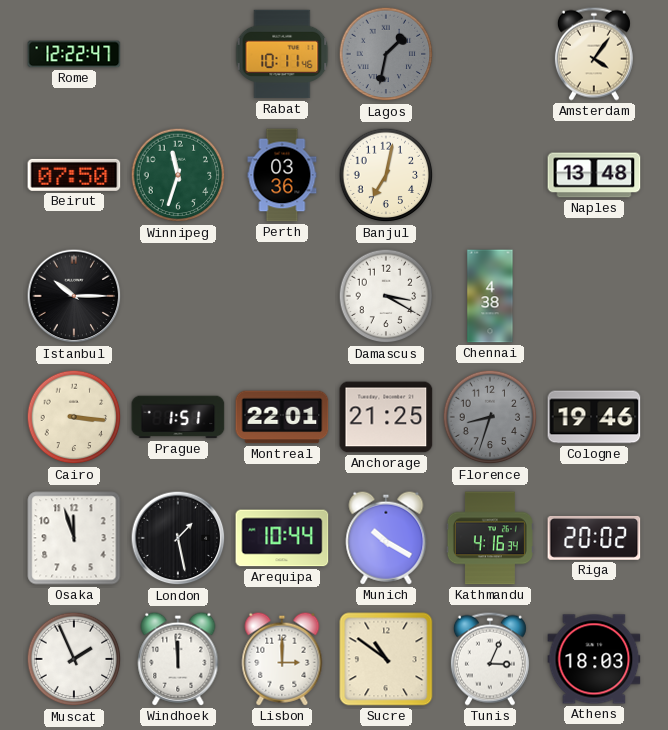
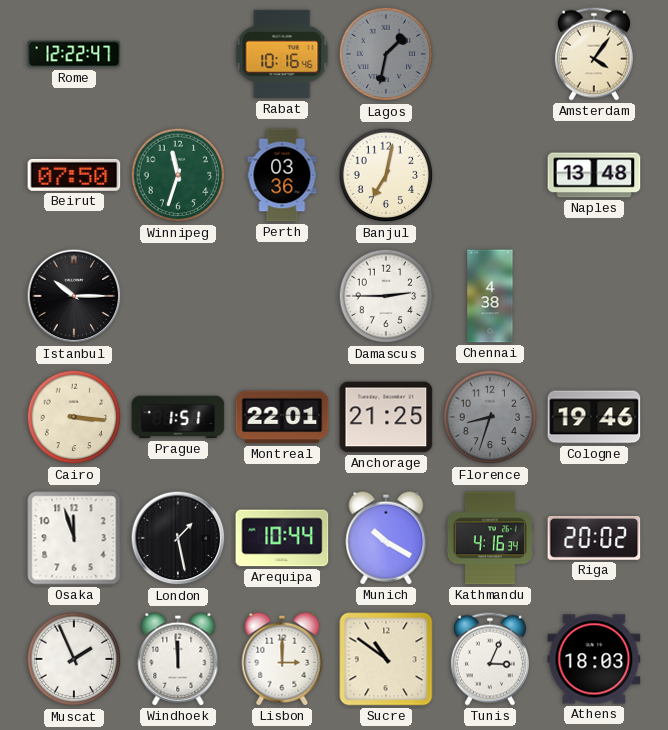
Rabat: 10:11 -> 10:16 (282, 54)
Damascus: 3:20 -> 2:45 (386, 296)
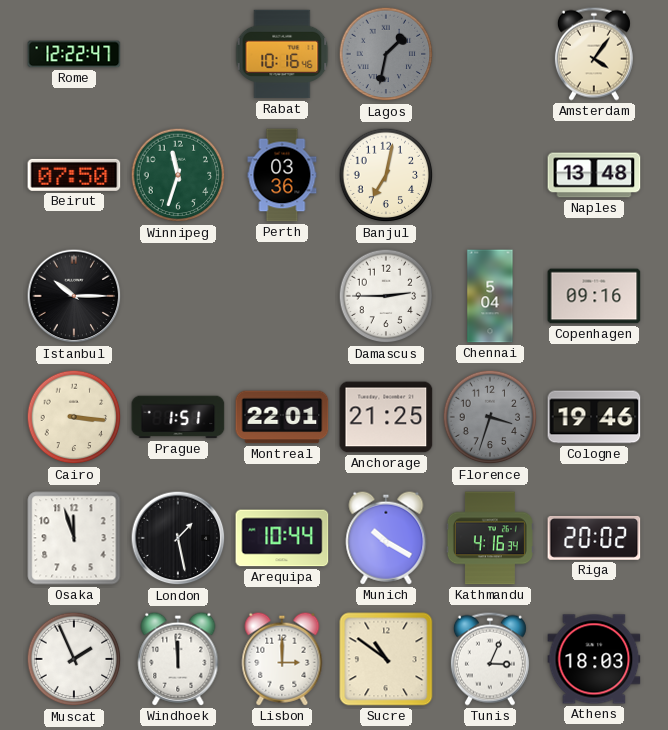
Chennai: 4:38 -> 5:04 (490, 296)
Copenhagen: none -> 09:16 (594, 296)
Florence: 8:33 -> 3:33 (490, 417)
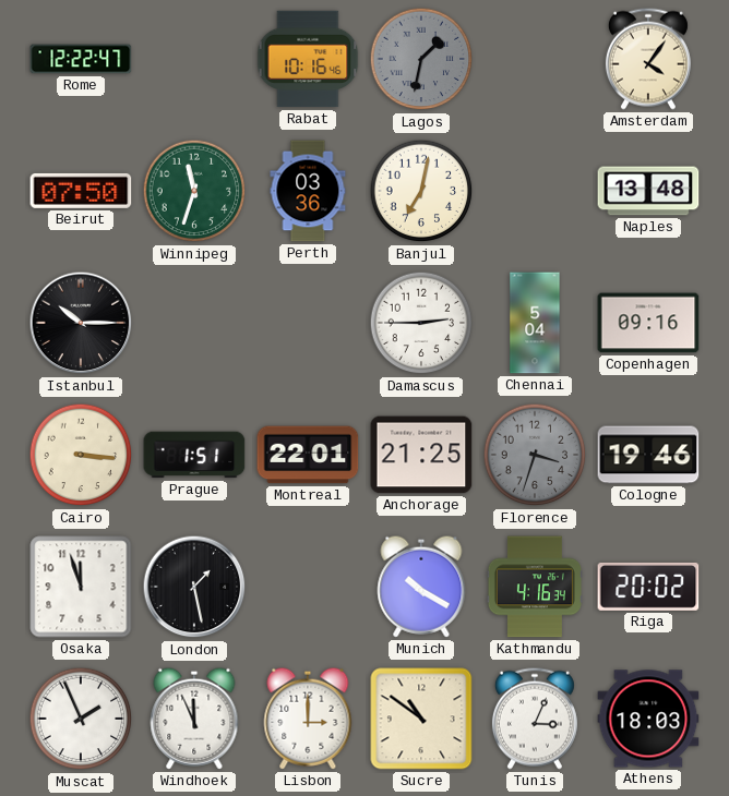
Arequipa: 10:44 -> none (282, 538)
Windhoek: 11:59 -> 11:56 (194, 719)
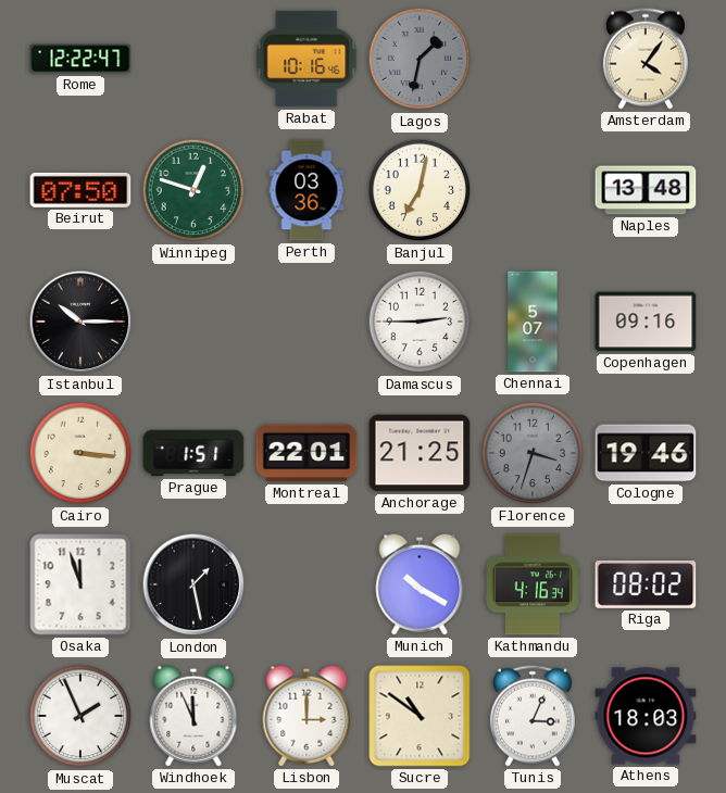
Winnipeg: 11:33 -> 12:48 (193, 190)
Chennai: 5:04 -> 5:07 (533, 322)
Riga: 20:02 -> 08:02 (646, 584)
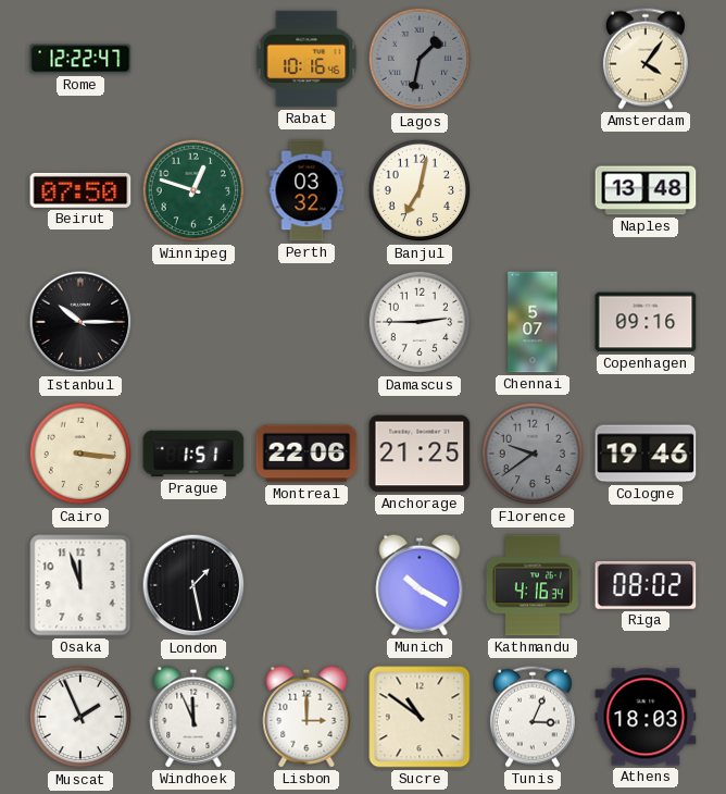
Perth: 03:36 -> 03:32 (306, 190)
Montreal: 22:01 -> 22:06 (306, 454)
Florence: 3:33 -> 9:39 (533, 454)
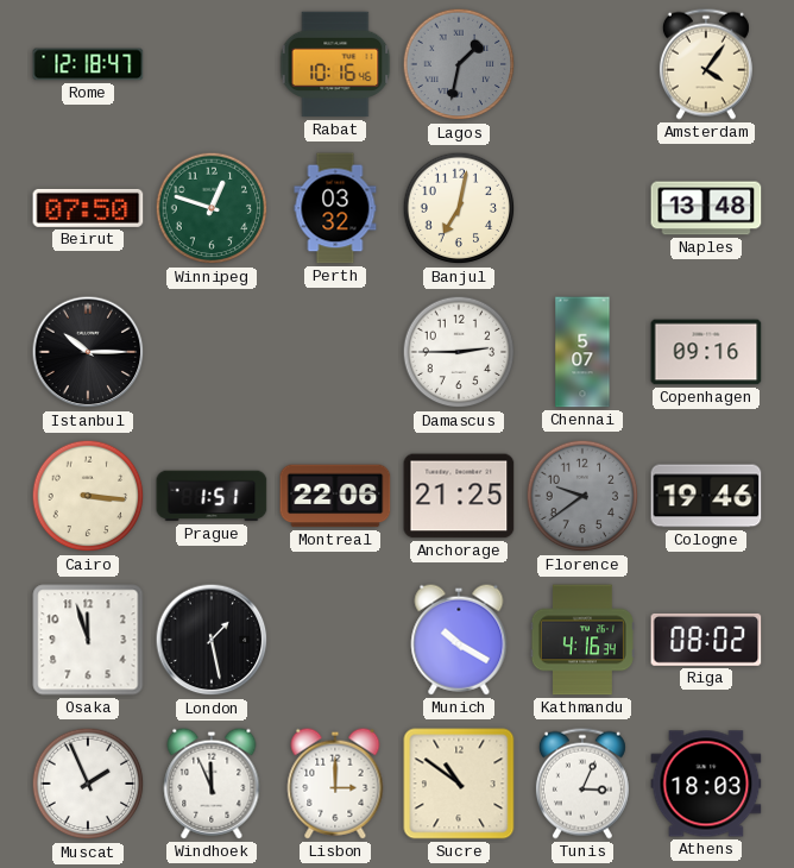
Rome: 12:22 -> 12:18 (88, 64)
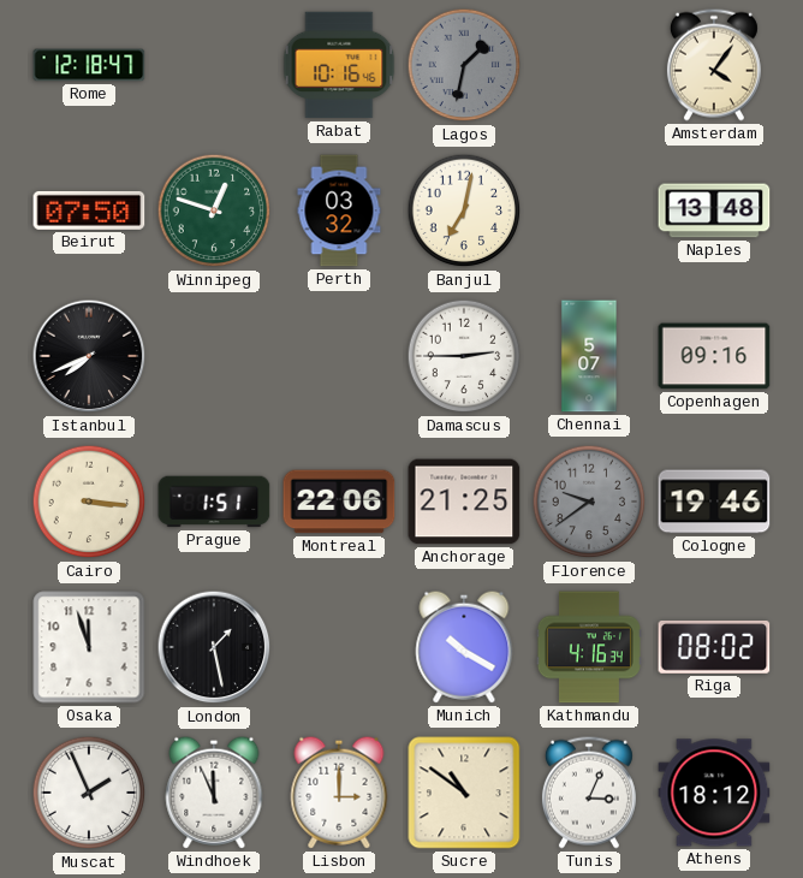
Istanbul: 10:15 -> 7:41 (89, 356)
Athens: 18:03 -> 18:12 (714, 793)
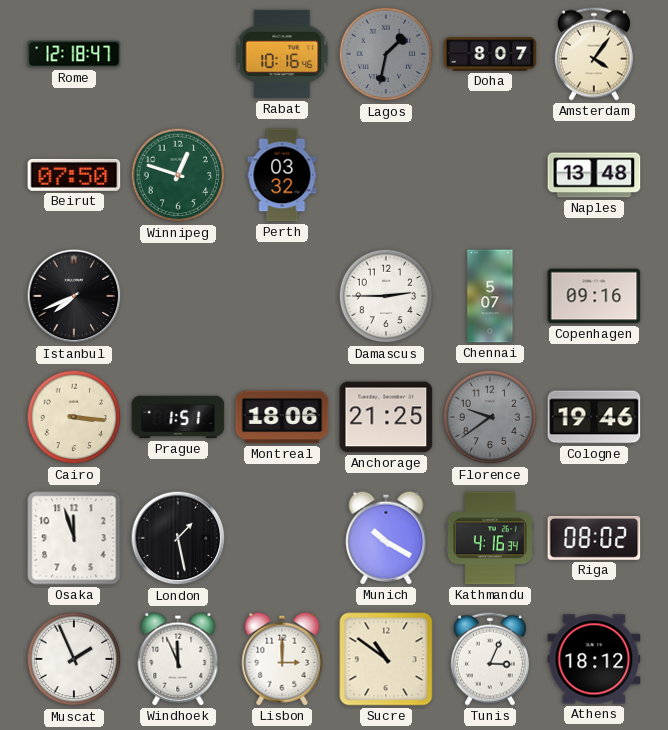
Doha: none -> 8:07 (490, 54)
Banjul: 7:02 -> none (464, 210)
Montreal: 22:06 -> 18:06 (282, 417)
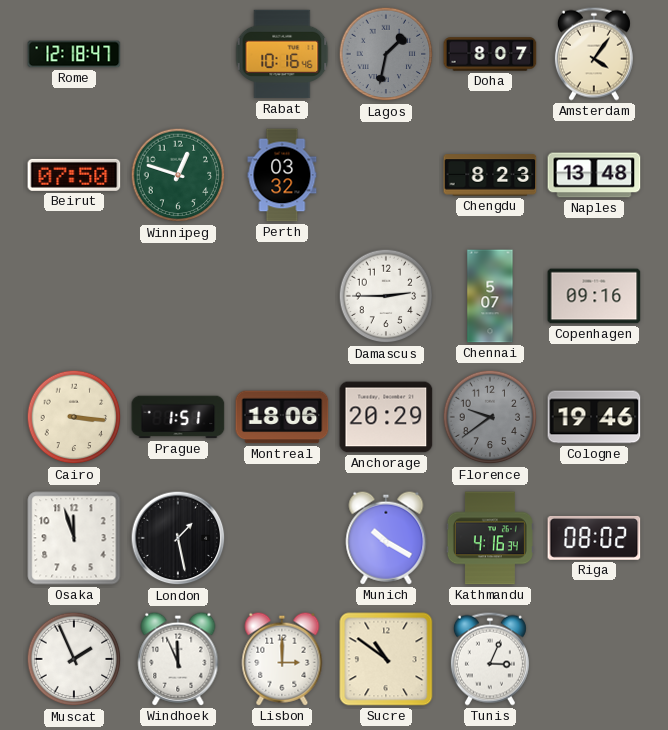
Chengdu: none -> 8:23 (490, 175)
Istanbul: 7:41 -> none (74, 296)
Anchorage: 21:25 -> 20:29 (386, 417)
Athens: 18:12 -> none (594, 659)
